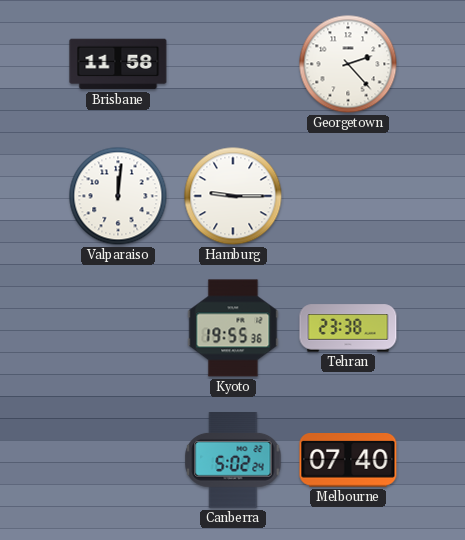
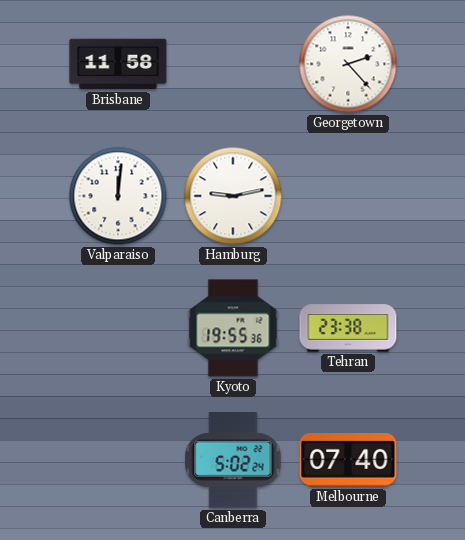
Hamburg: 9:15 -> 9:13 (233, 196)
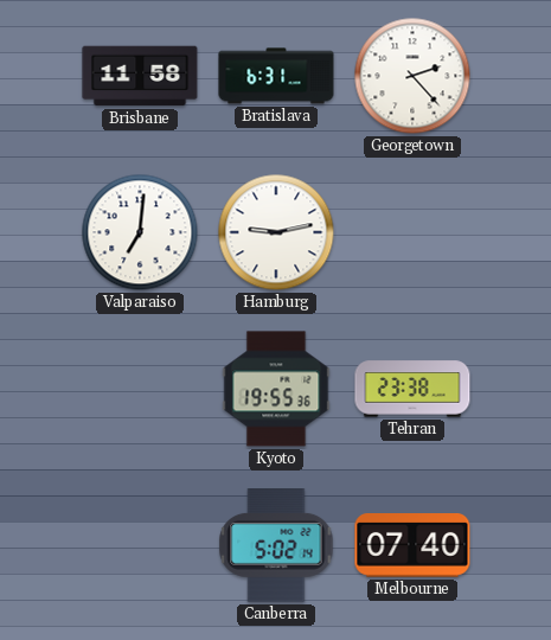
Bratislava: none -> 6:31 (276, 76)
Valparaiso: 12:01 -> 7:01 (140, 232)
Canberra: 5:02:24 -> 5:02:14 (276, 546)
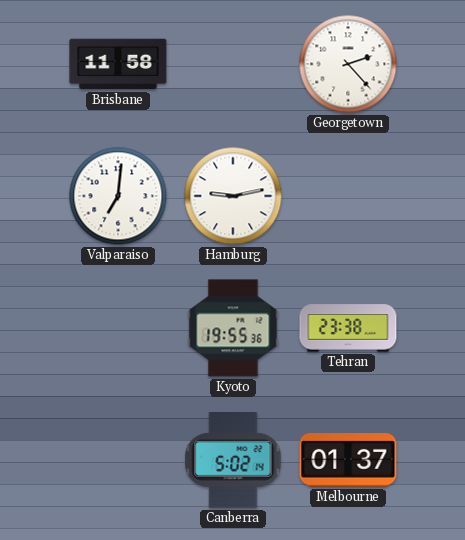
Bratislava: 6:31 -> none (276, 76)
Melbourne: 07:40 -> 01:37 (348, 461)
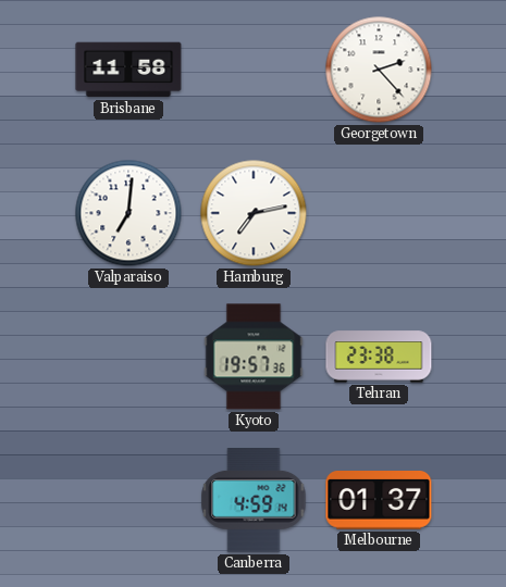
Hamburg: 9:13 -> 7:13 (254, 213)
Kyoto: 19:55 -> 19:57 (254, 357)
Canberra: 5:02 -> 4:59 (254, 501)
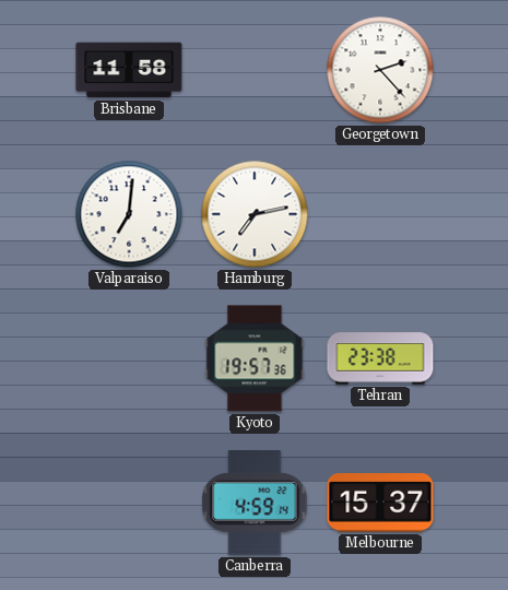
Melbourne: 01:37 -> 15:37 (380, 504)
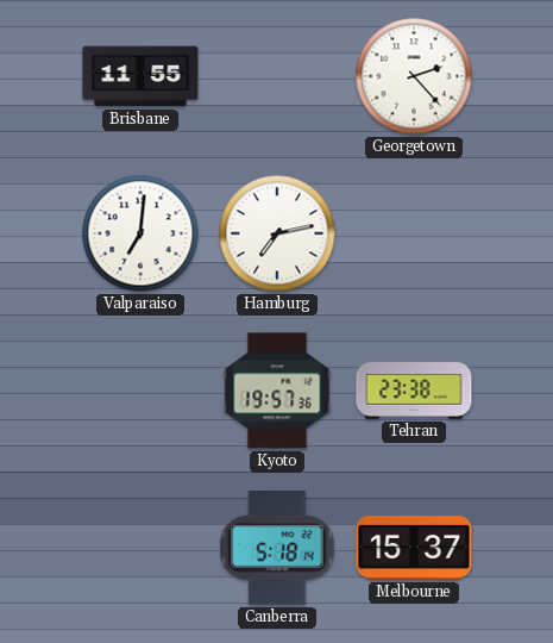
Brisbane: 11:58 -> 11:55 (140, 76)
Canberra: 4:59 -> 5:18 (277, 549)
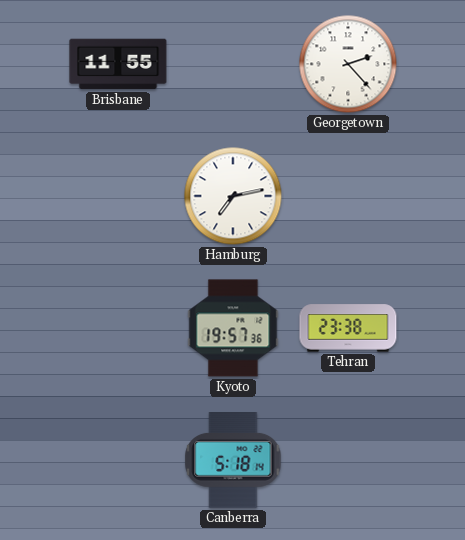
Valparaiso: 7:01 -> none (140, 233)
Melbourne: 15:37 -> none (414, 549)
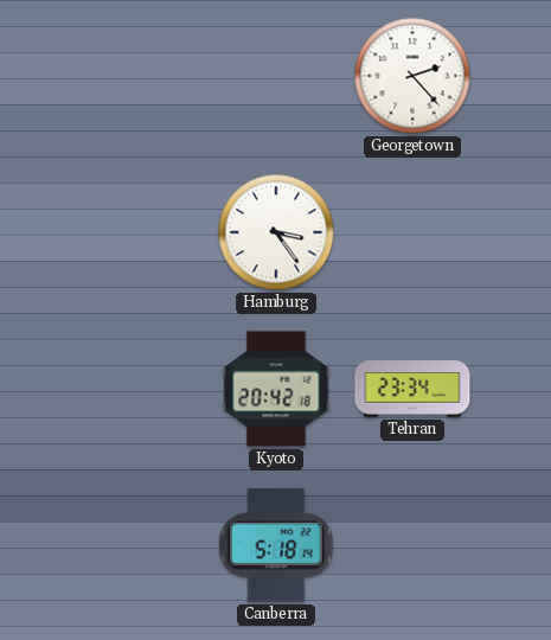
Brisbane: 11:55 -> none (118, 64)
Hamburg: 7:13 -> 3:24 (276, 232)
Kyoto: 19:57 -> 20:42 (276, 389)
Tehran: 23:38 -> 23:34 (412, 389)
